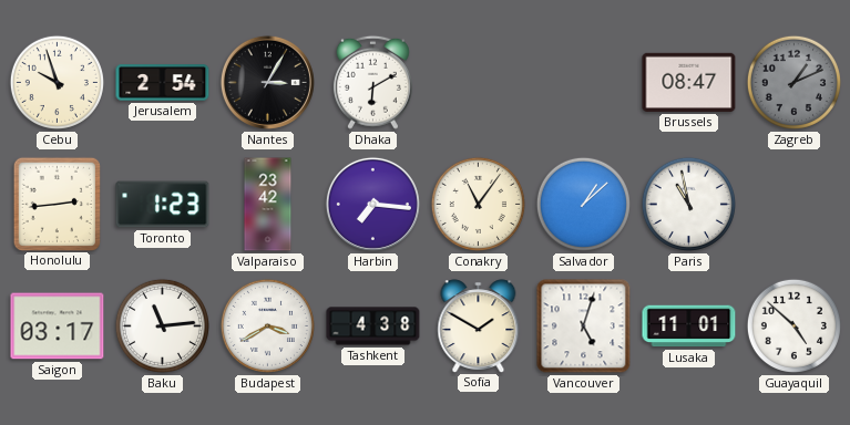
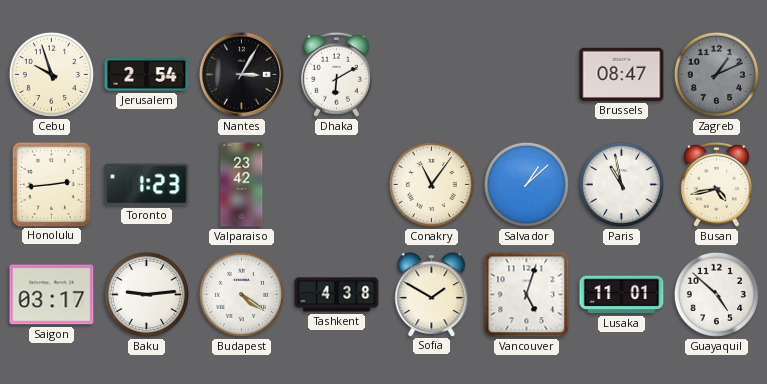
Harbin: 7:16 -> none (372, 204)
Busan: none -> 4:43 (716, 184)
Baku: 11:14 -> 9:14 (146, 294)
Budapest: 3:40 -> 4:21 (241, 294)
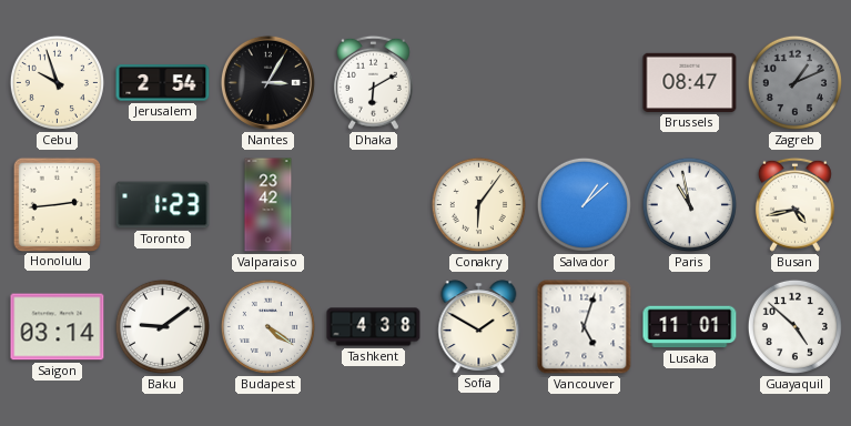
Conakry: 11:06 -> 6:06 (478, 204)
Saigon: 03:17 -> 03:14 (58, 327)
Baku: 9:14 -> 9:09 (162, 326)
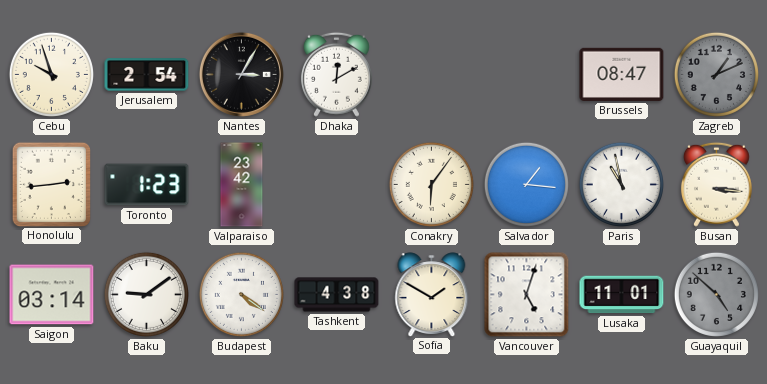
Dhaka: 6:10 -> 12:10 (336, 74)
Salvador: 1:08 -> 1:16 (526, 184)
Busan: 4:43 -> 3:16 (716, 184)
Guayaquil dial: white -> grey (716, 294)
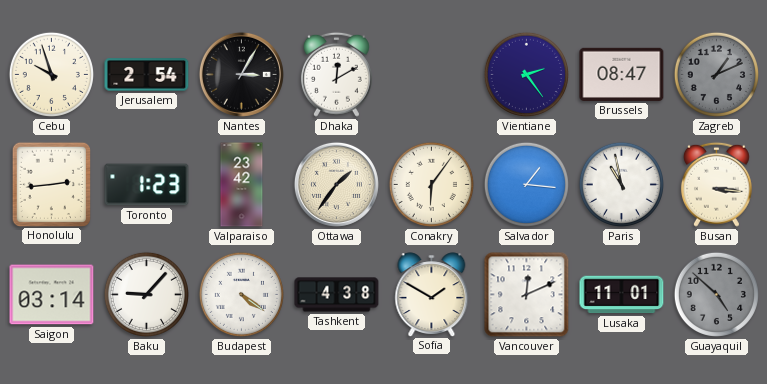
Vientiane: none -> 2:24 (526, 74)
Ottawa: none -> 1:36 (336, 184)
Baku: 9:09 -> 9:07 (146, 294)
Vancouver: 5:03 -> 12:11 (527, 295)
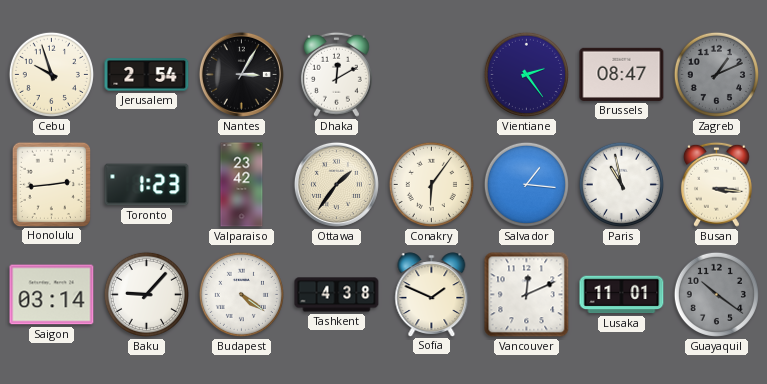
Sofia: 1:50 -> 1:49 (432, 294)
Guayaquil: 4:52 -> 10:21 (716, 294)
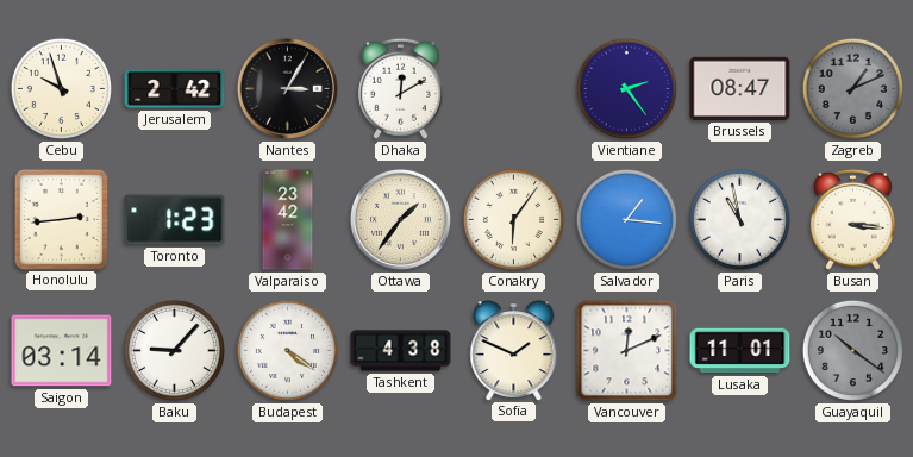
Jerusalem: 2:54 -> 2:42 (175, 89)
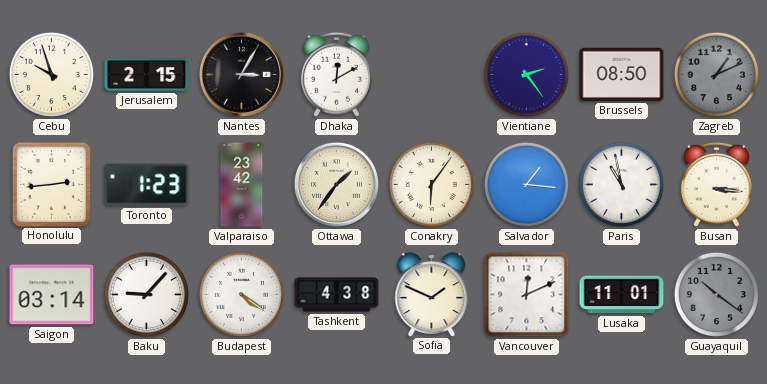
Jerusalem: 2:42 -> 2:15 (147, 75)
Brussels: 08:47 -> 08:50 (622, 74)
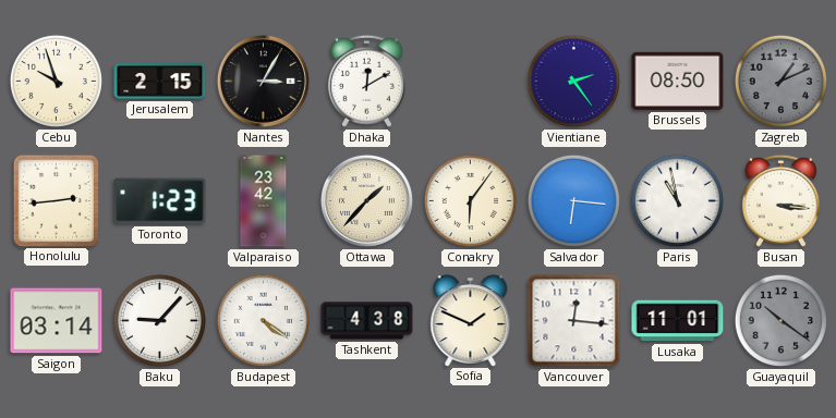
Ottawa: 1:36 -> 1:37 (366, 200)
Salvador: 1:16 -> 6:16 (573, 200)
Vancouver: 12:11 -> 12:16 (574, 321)
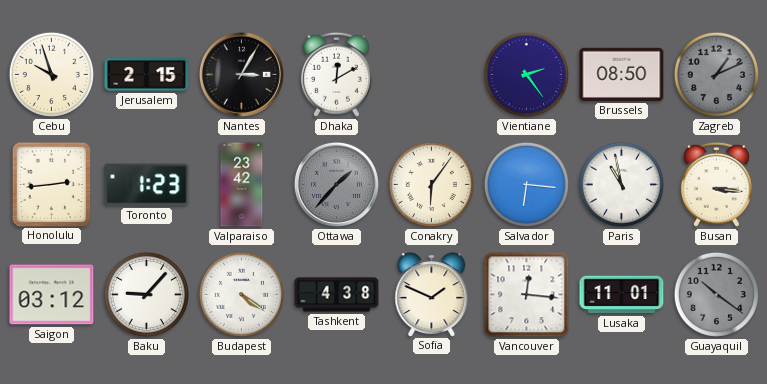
Ottawa dial: cream -> grey (336, 184)
Saigon: 03:14 -> 03:12 (52, 295)
